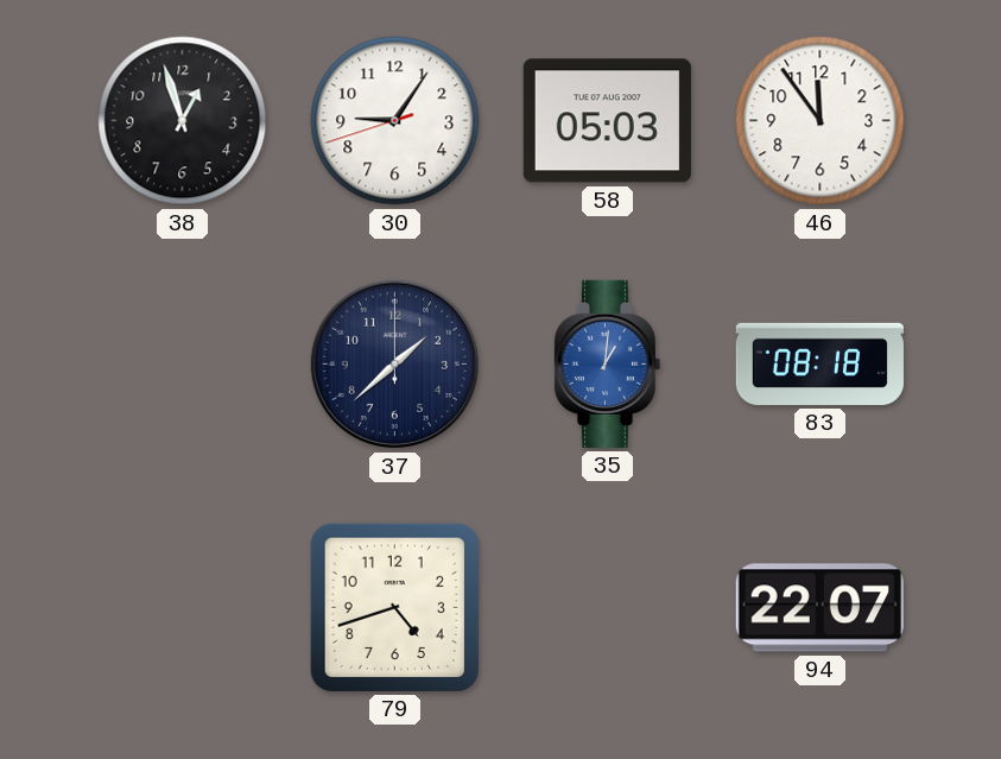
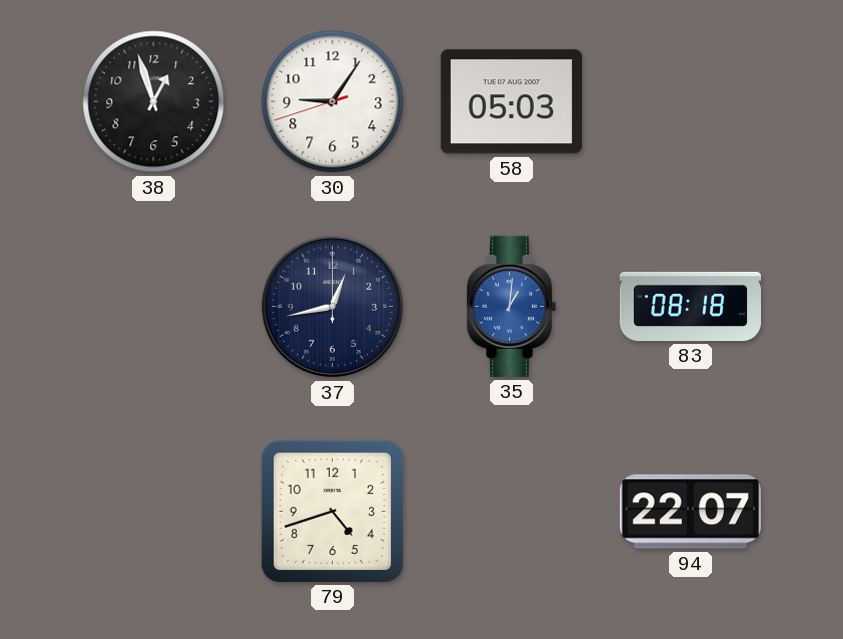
46: 11:54 -> none (821, 121)
37: 1:38 -> 12:43 (332, 306)
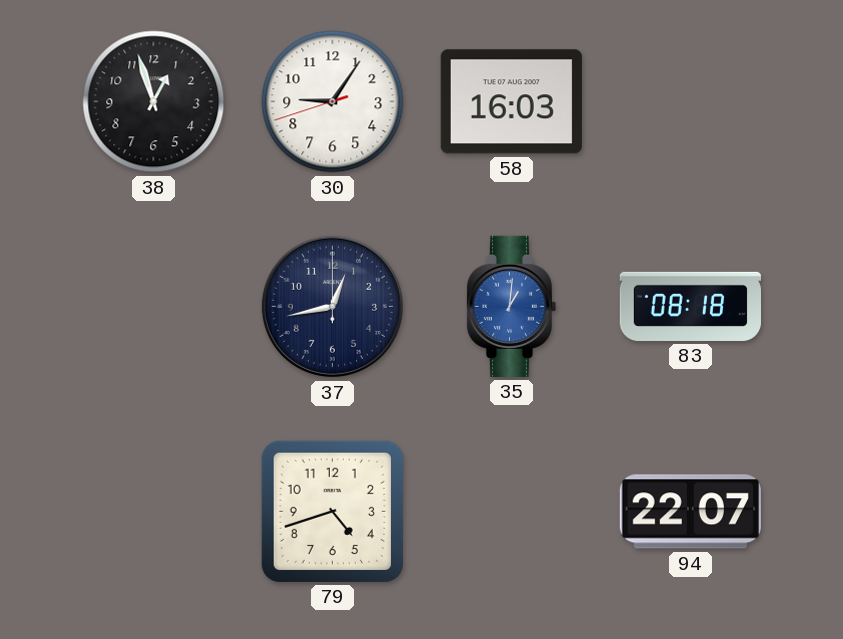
58: 05:03 -> 16:03 (511, 102)
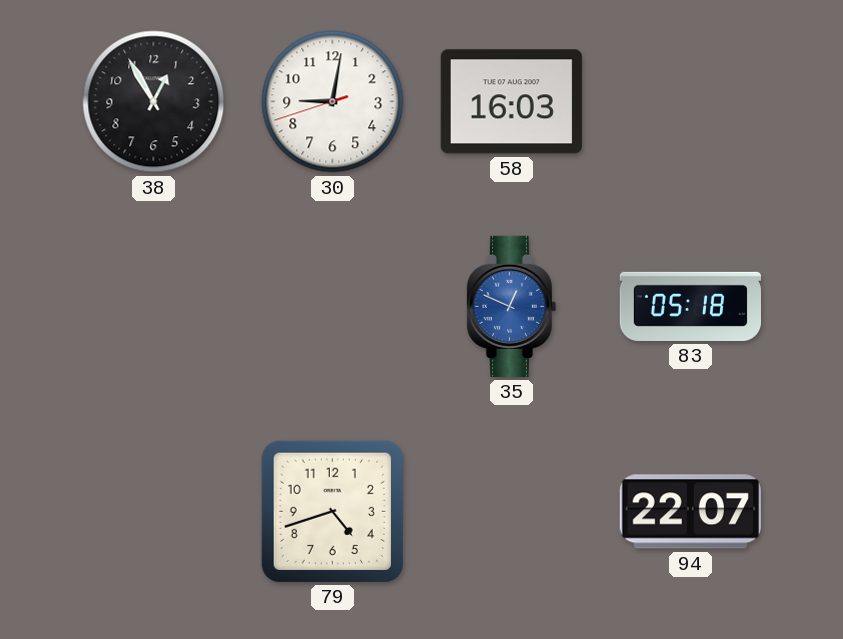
38: 12:57 -> 12:55 (154, 102)
30: 9:05 -> 9:01 (333, 102)
37: 12:43 -> none (332, 306)
35: 1:01 -> 12:49 (511, 306)
83: 08:18 -> 05:18 (690, 306)
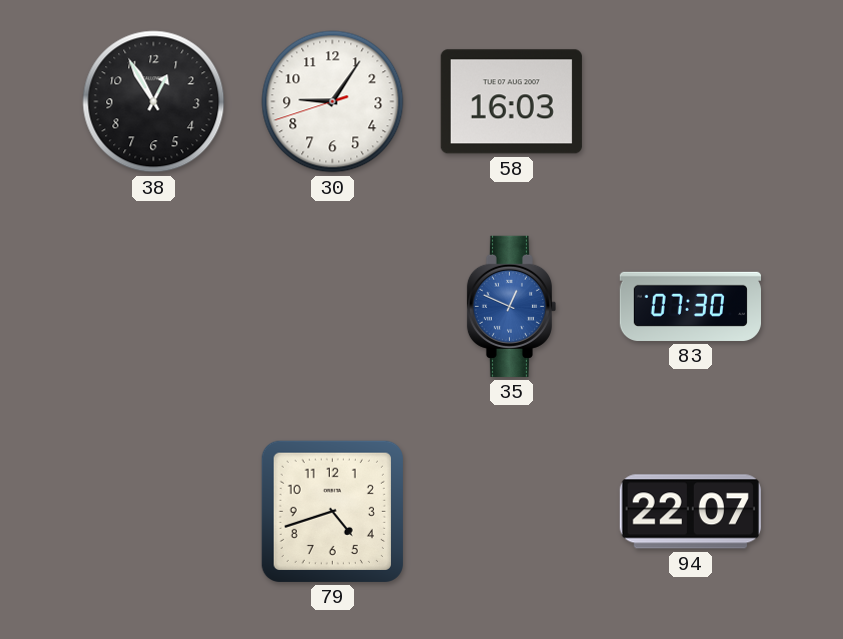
30: 9:01 -> 9:05 (333, 102)
83: 05:18 -> 07:30 (690, 306)
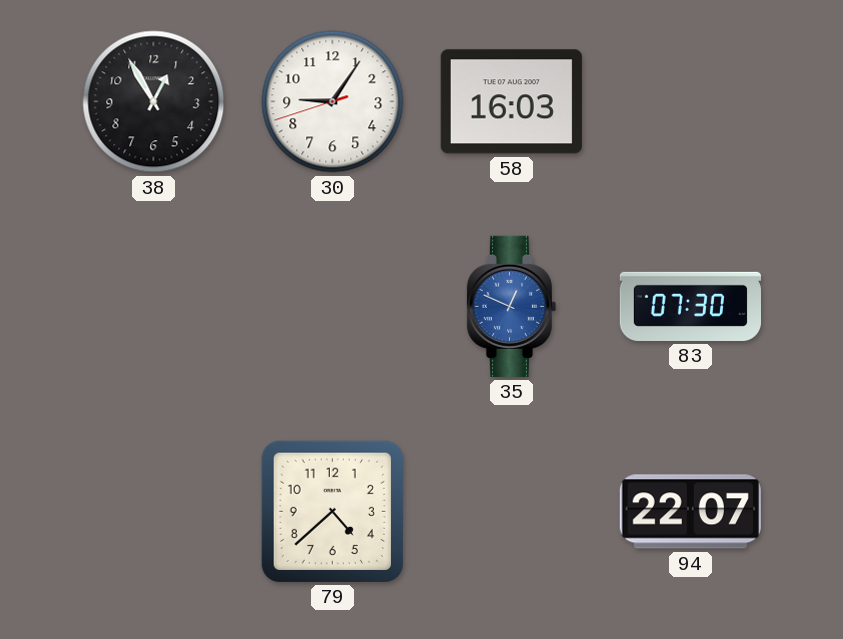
79: 4:42 -> 4:38 (332, 511)
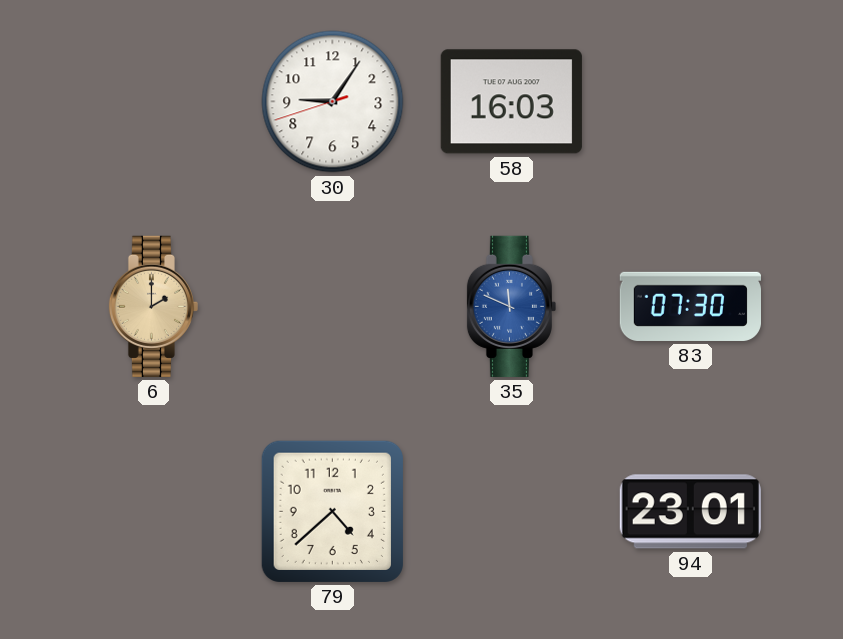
38: 12:55 -> none (154, 102)
6: none -> 2:00 (153, 306)
35: 12:49 -> 11:49 (511, 306)
94: 22:07 -> 23:01 (690, 512)
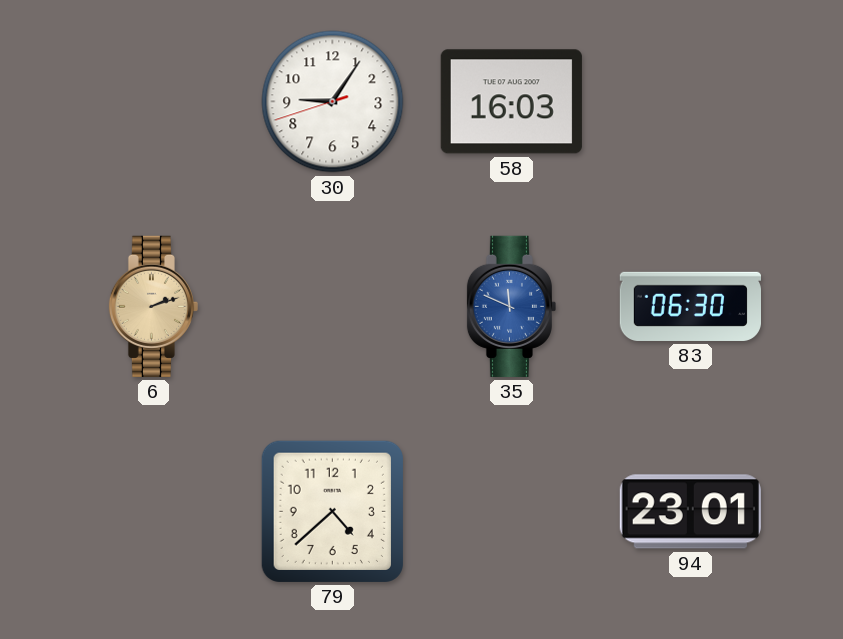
6: 2:00 -> 2:12 (153, 306)
83: 07:30 -> 06:30 (690, 306)
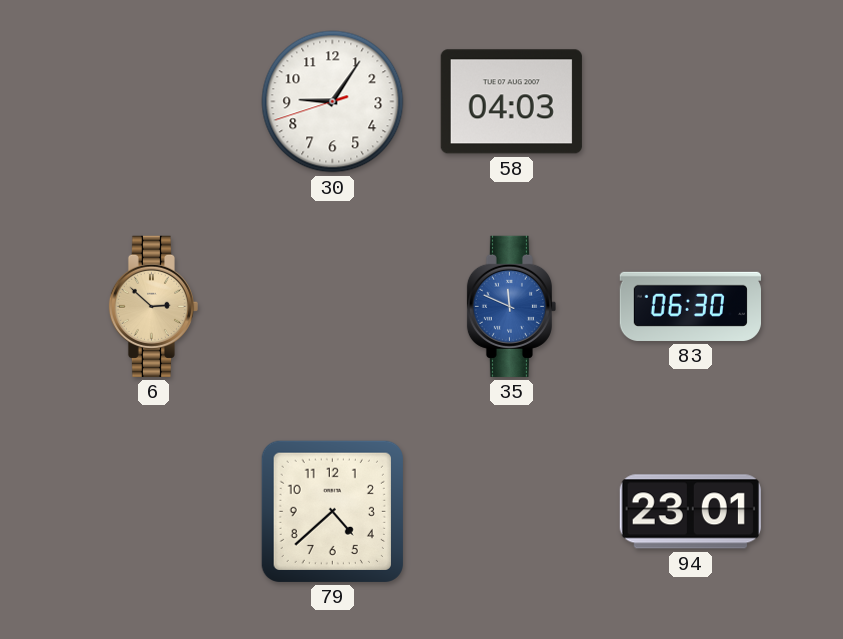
58: 16:03 -> 04:03 (511, 102)
6: 2:12 -> 2:52 (153, 306)
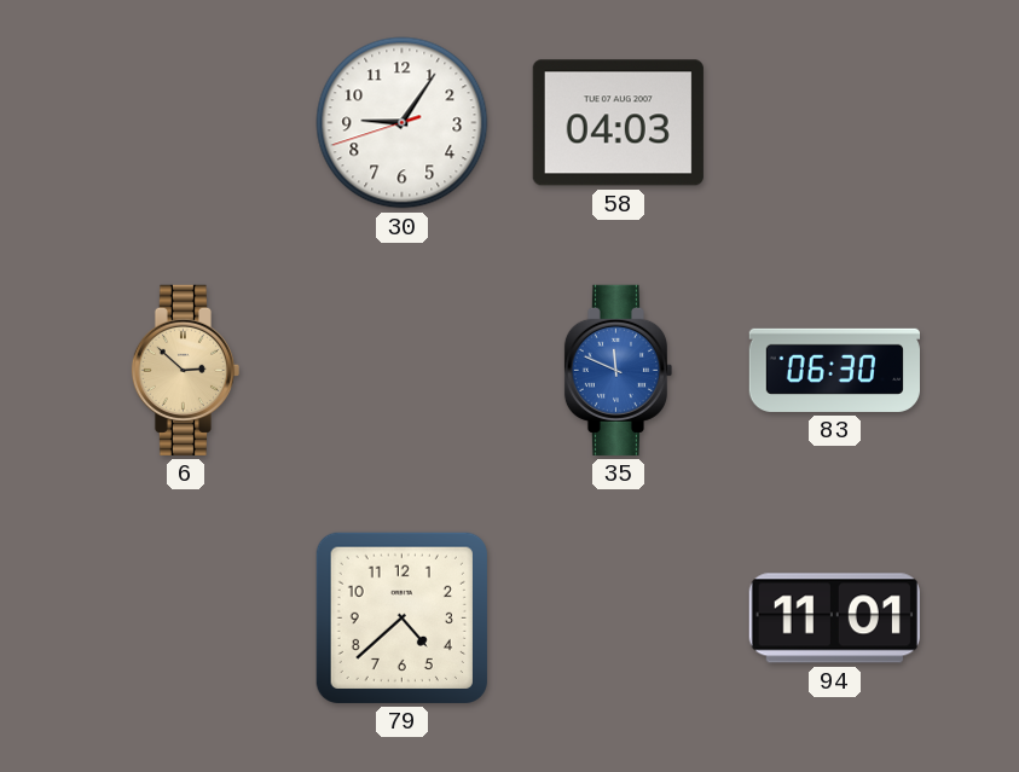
94: 23:01 -> 11:01 (834, 619)
